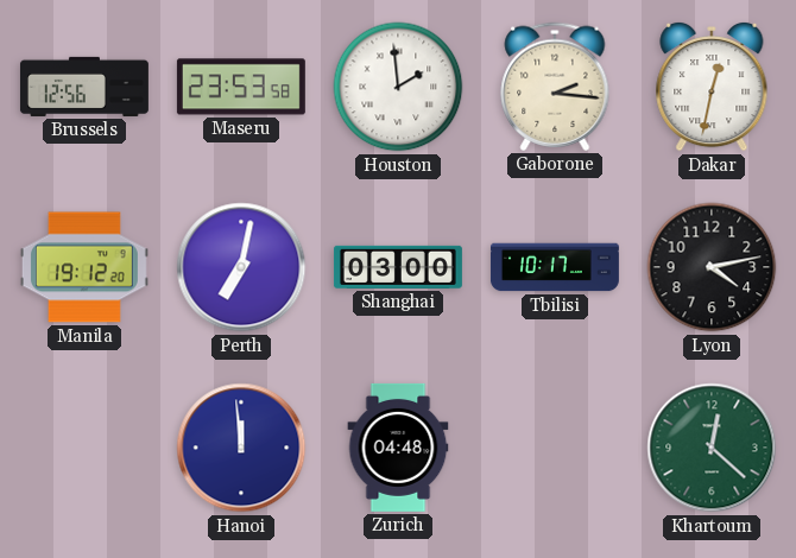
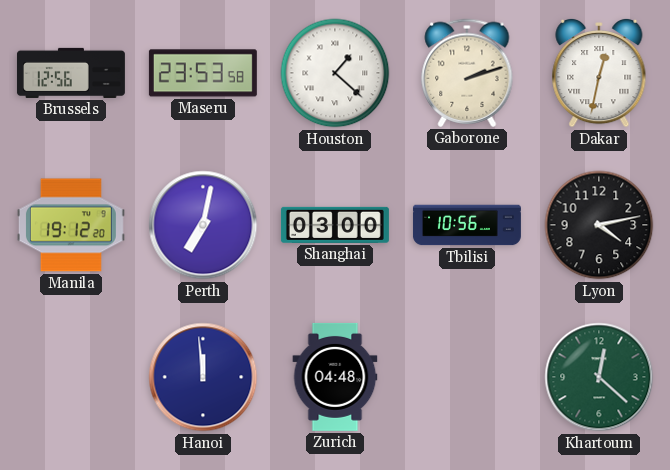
Houston: 1:59 -> 1:22 (335, 73)
Gaborone: 2:16 -> 2:12 (467, 73)
Tbilisi: 10:17 -> 10:56 (467, 225)
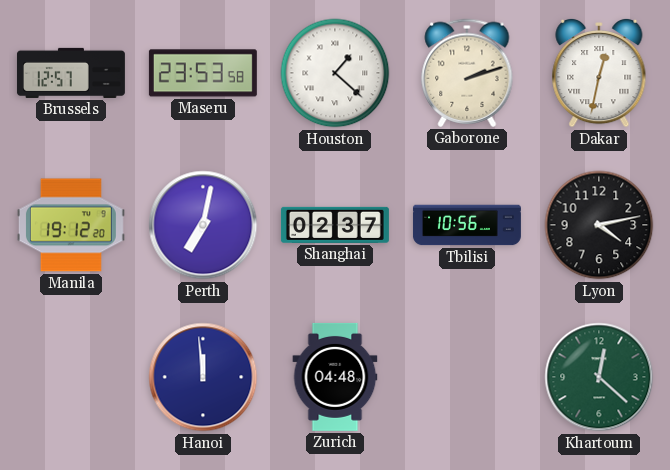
Brussels: 12:56 -> 12:57 (71, 73)
Shanghai: 03:00 -> 02:37 (335, 225)
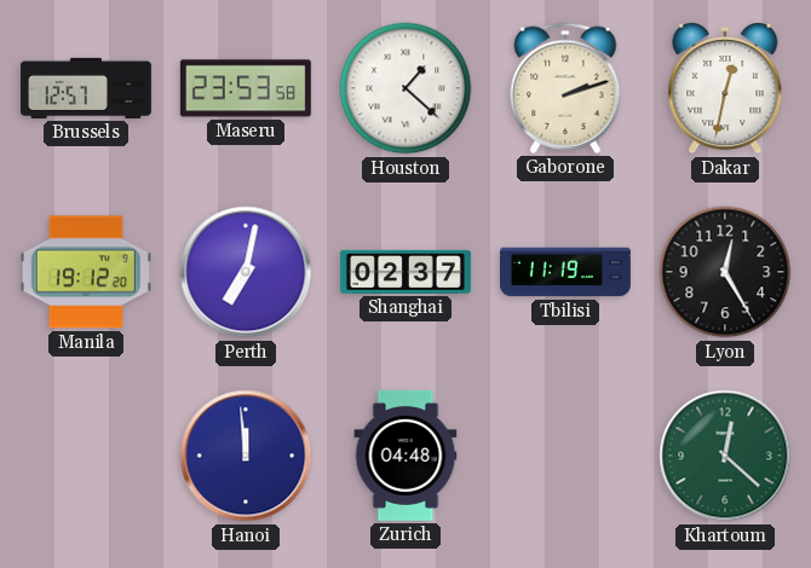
Tbilisi: 10:56 -> 11:19 (565, 272)
Lyon: 4:13 -> 12:25 (725, 272)
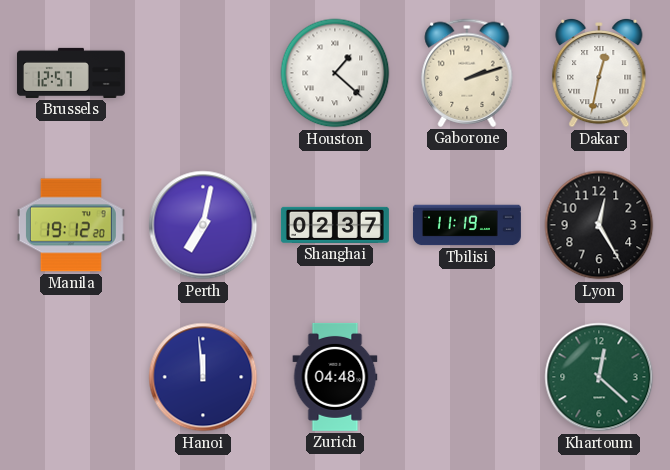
Maseru: 23:53 -> none (246, 88)
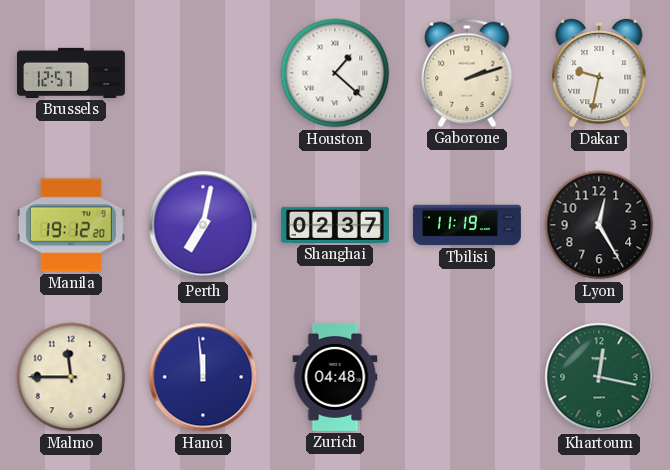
Dakar: 12:32 -> 9:32 (599, 73)
Malmo: none -> 11:45 (71, 377)
Khartoum: 12:22 -> 12:17 (599, 377)
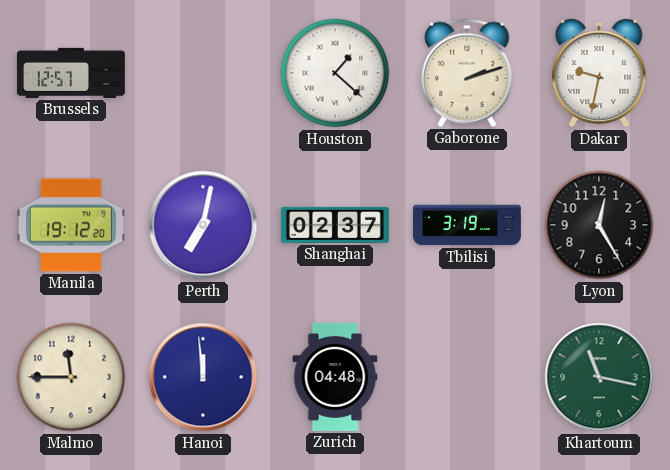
Tbilisi: 11:19 -> 3:19 (467, 225)
Khartoum: 12:17 -> 11:17 (599, 377)
